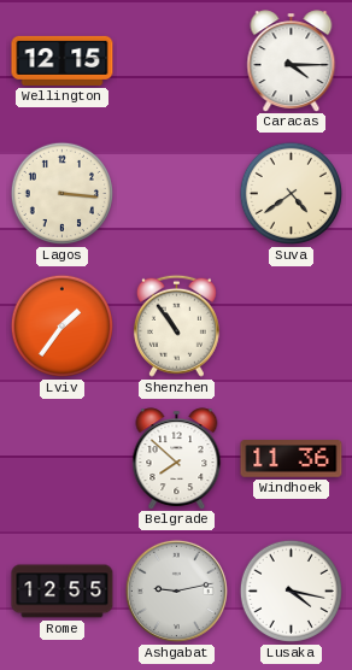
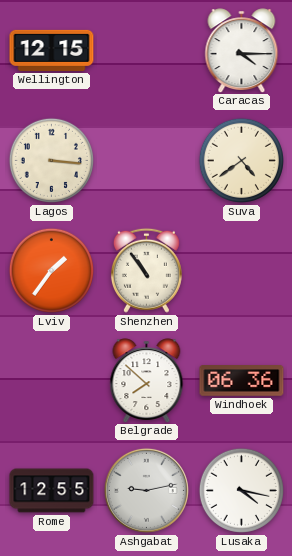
Windhoek: 11:36 -> 06:36 (242, 381)
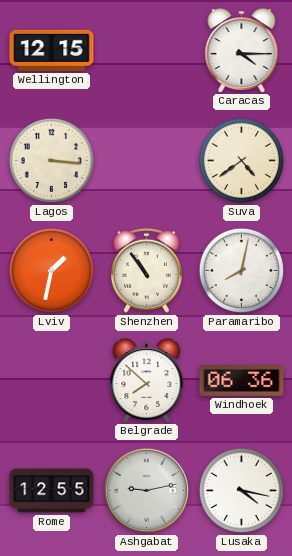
Lviv: 1:36 -> 1:32 (51, 270)
Paramaribo: none -> 8:02 (241, 270)
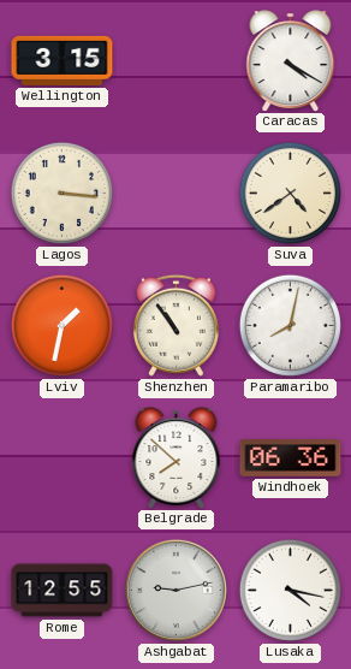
Wellington: 12:15 -> 3:15 (63, 60)
Caracas: 4:15 -> 4:20 (291, 60)
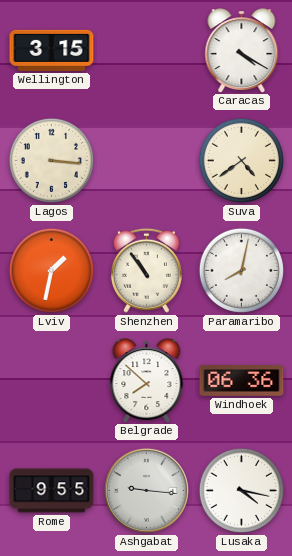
Rome: 12:55 -> 9:55 (52, 491)
Ashgabat: 9:13 -> 9:16 (146, 490)
